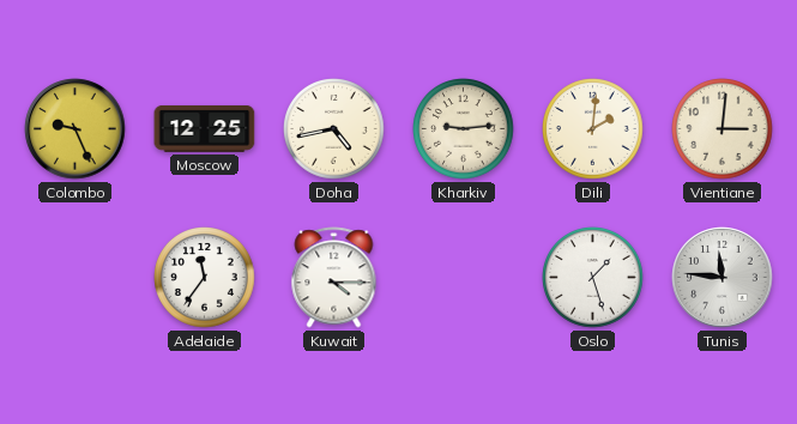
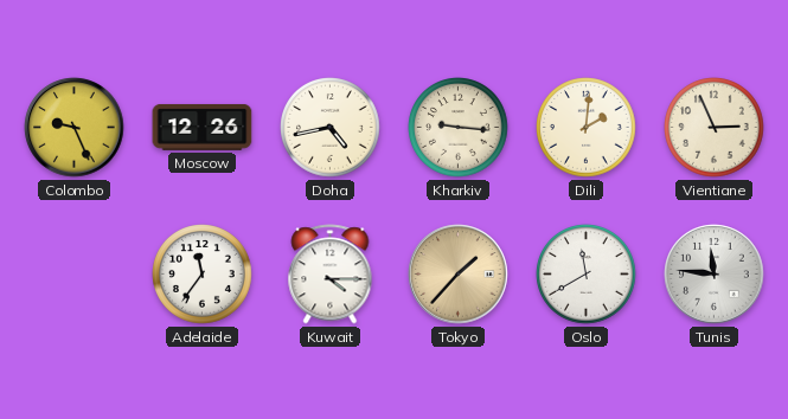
Moscow: 12:25 -> 12:26 (203, 128)
Kharkiv: 9:14 -> 9:16 (459, 128)
Vientiane: 3:01 -> 2:56 (715, 128)
Tokyo: none -> 1:37 (459, 275)
Oslo: 1:27 -> 11:40 (587, 275)
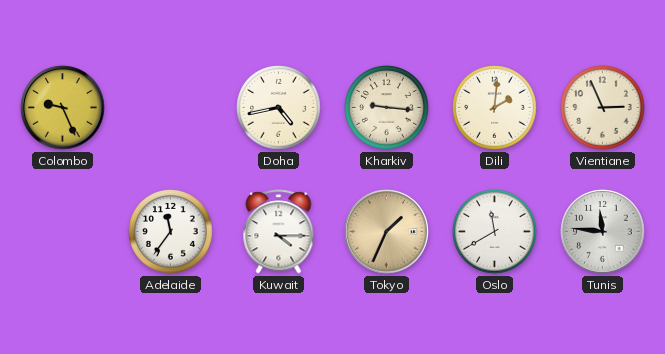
Moscow: 12:26 -> none (203, 128)
Tokyo: 1:37 -> 1:34 (387, 232)
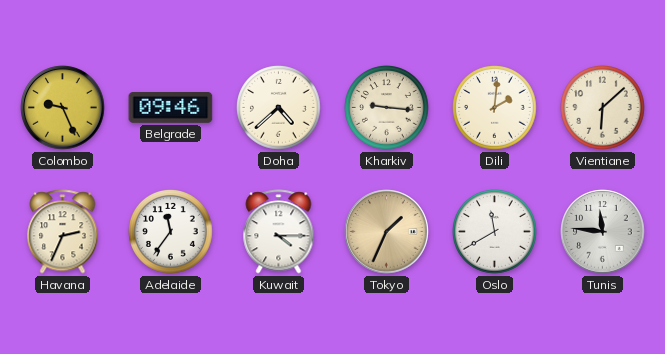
Belgrade: none -> 09:46 (171, 108)
Doha: 4:43 -> 4:38 (279, 108)
Vientiane: 2:56 -> 6:08 (603, 108)
Havana: none -> 2:34 (63, 232)
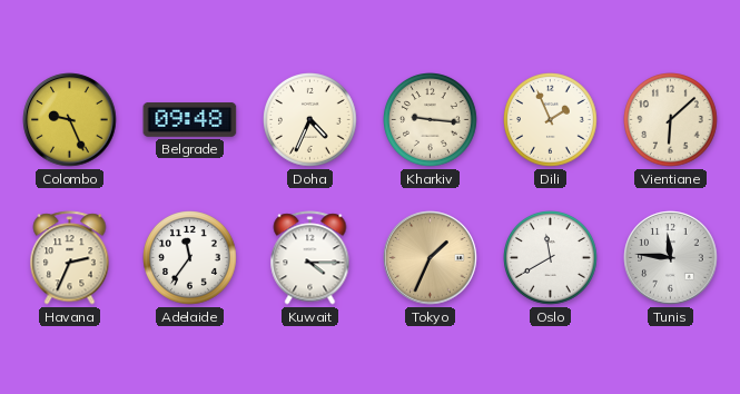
Belgrade: 09:46 -> 09:48 (190, 120)
Doha: 4:38 -> 4:34 (310, 120)
Dili: 2:01 -> 1:56 (551, 120)
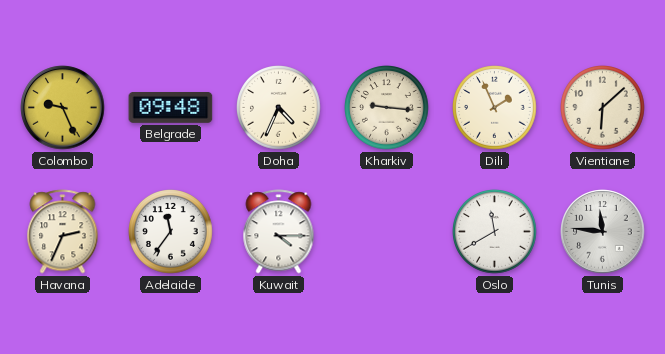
Tokyo: 1:34 -> none (431, 258)
